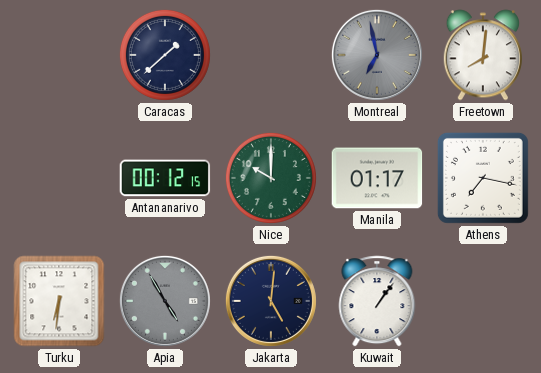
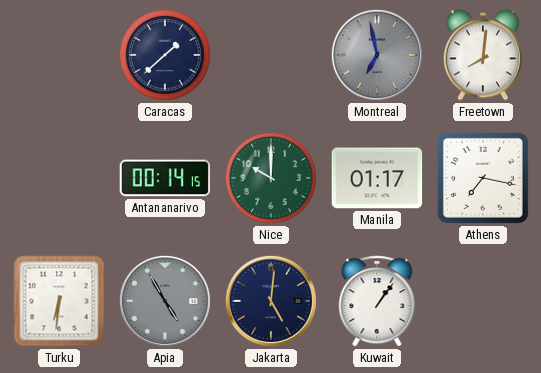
Antananarivo: 00:12 -> 00:14 (165, 178)
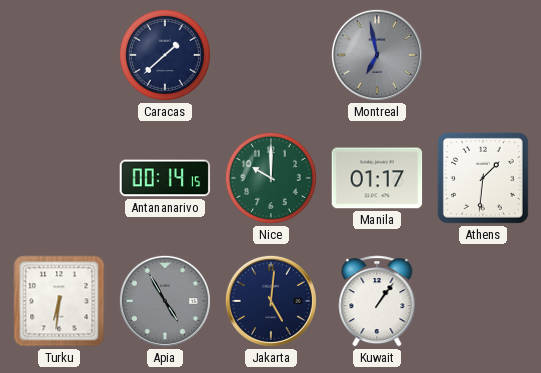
Freetown: 8:01 -> none (483, 55)
Athens: 7:17 -> 1:31 (483, 178)
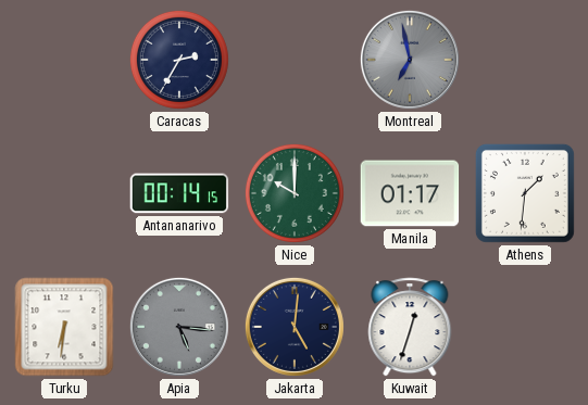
Caracas: 1:38 -> 2:35 (179, 60)
Apia: 4:55 -> 5:16 (179, 327)
Kuwait: 1:06 -> 12:33 (410, 327)
